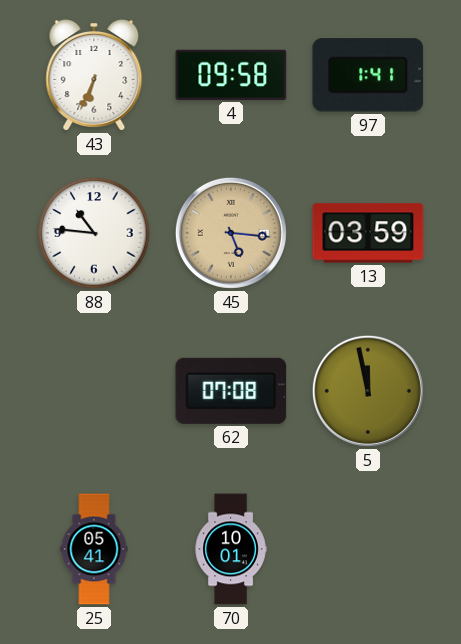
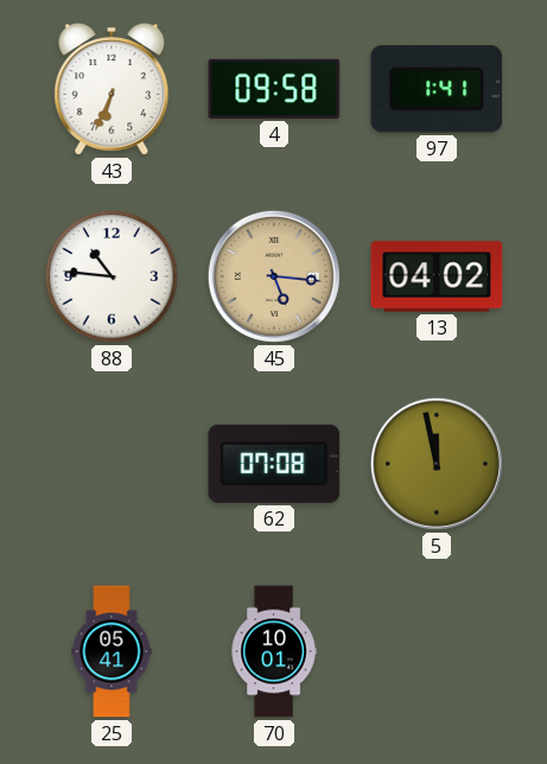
13: 03:59 -> 04:02 (437, 276)
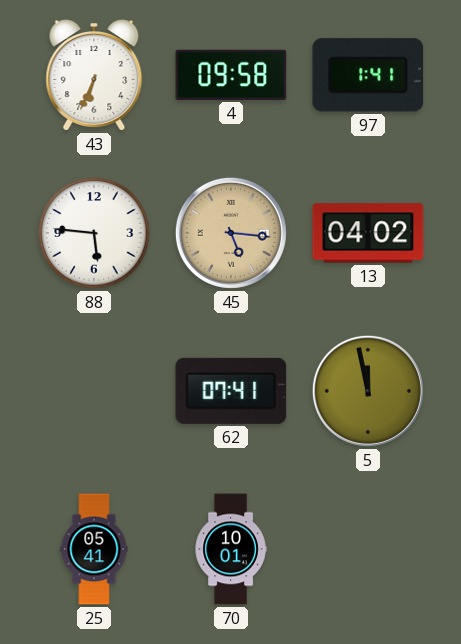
88: 10:46 -> 5:46 (94, 233)
62: 07:08 -> 07:41 (231, 391)
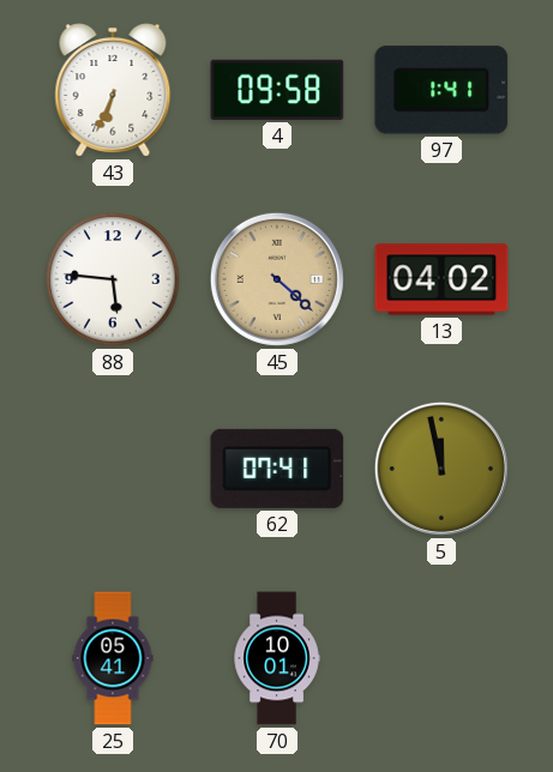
45: 5:16 -> 4:22 (277, 279)
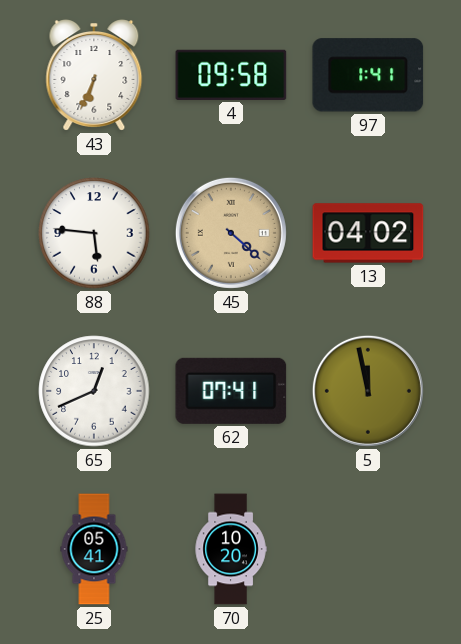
65: none -> 12:41 (94, 391)
70: 10:01 -> 10:20 (231, 549)
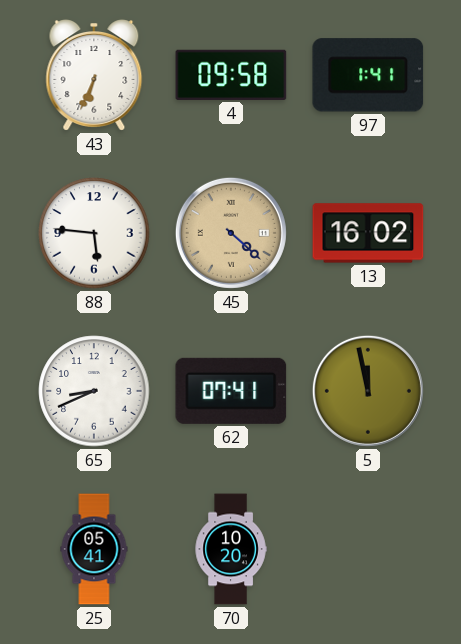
13: 04:02 -> 16:02 (368, 233)
65: 12:41 -> 8:41 (94, 391)
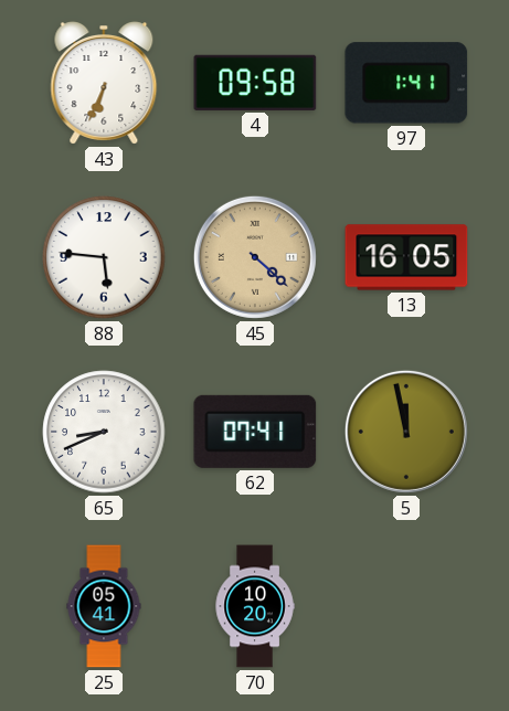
13: 16:02 -> 16:05 (406, 257)
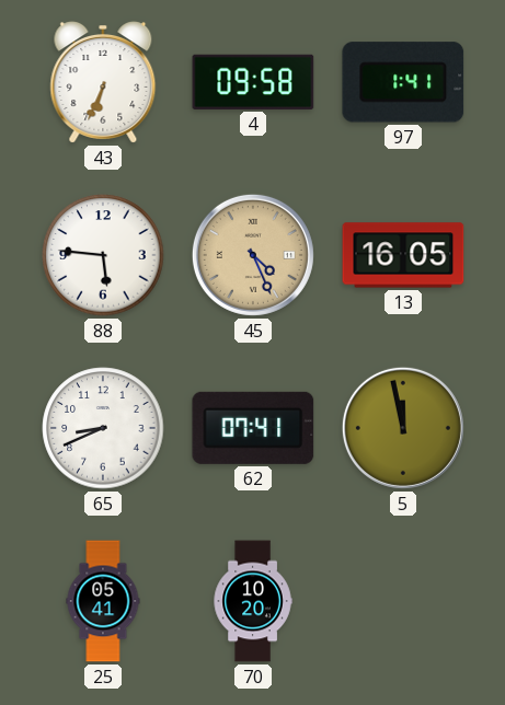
45: 4:22 -> 4:26 (253, 255)
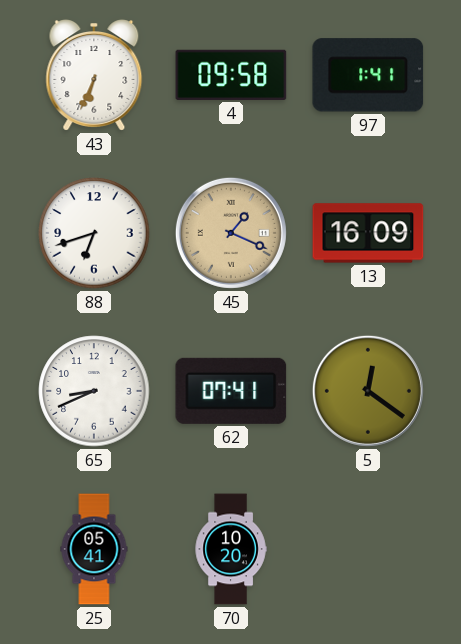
88: 5:46 -> 6:42 (94, 233)
45: 4:26 -> 1:19 (231, 233)
13: 16:05 -> 16:09 (368, 233)
5: 11:58 -> 12:21 (368, 391)
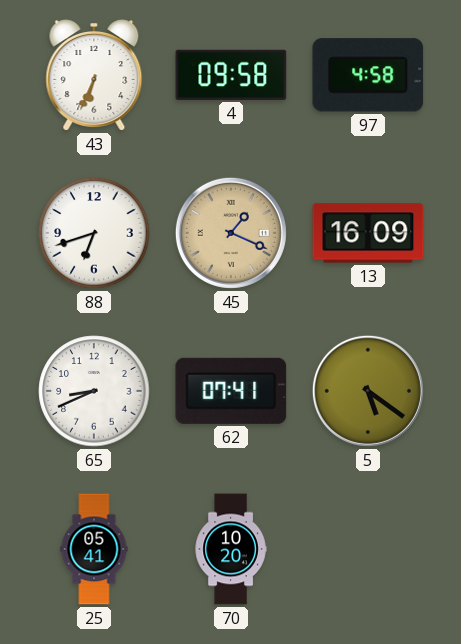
97: 1:41 -> 4:58 (368, 75)
5: 12:21 -> 5:21 (368, 391)
